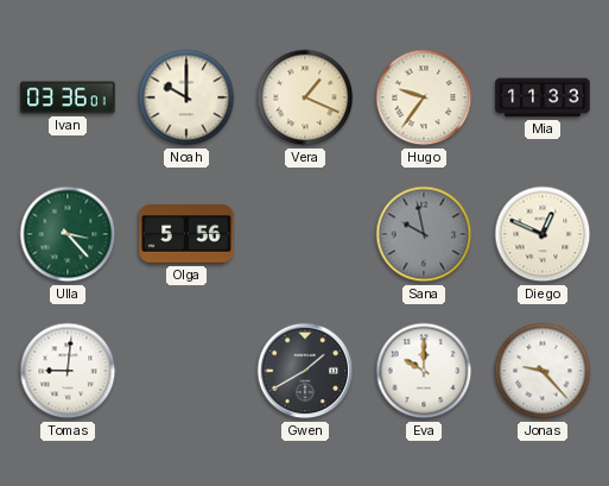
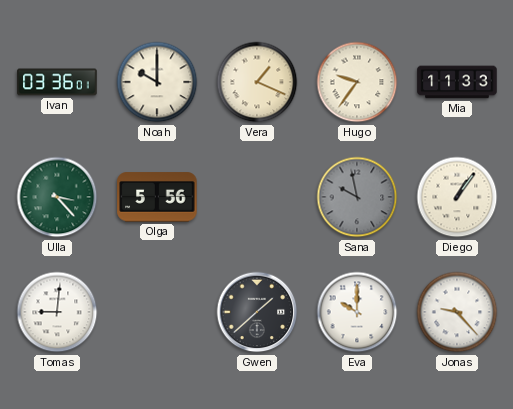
Diego: 12:49 -> 1:06 (457, 197)
Gwen: 1:40 -> 1:38 (257, 312)
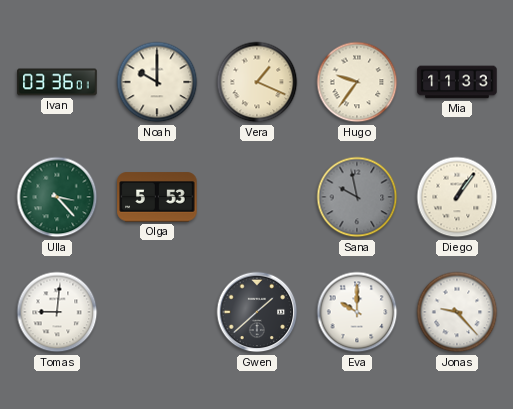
Olga: 5:56 -> 5:53 (157, 197)
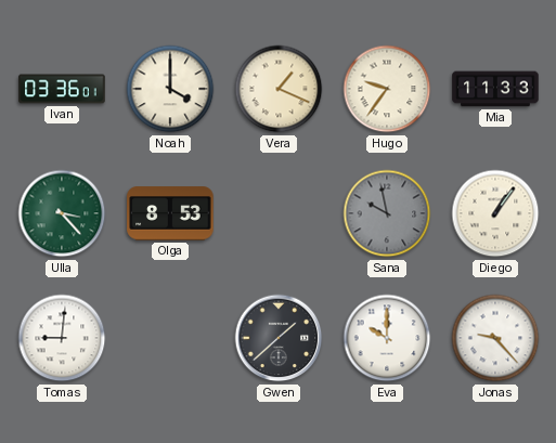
Noah: 10:00 -> 4:00 (170, 89)
Olga: 5:53 -> 8:53 (170, 213)
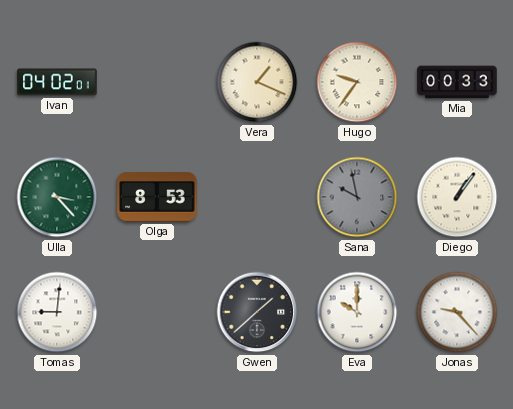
Ivan: 03:36 -> 04:02 (57, 82)
Noah: 4:00 -> none (170, 89)
Mia: 11:33 -> 00:33 (457, 82)
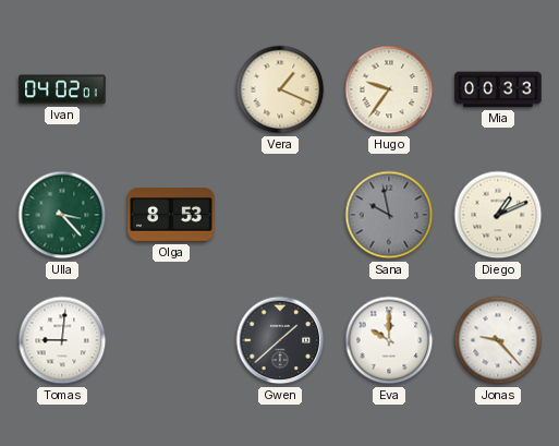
Diego: 1:06 -> 1:11 (498, 215)
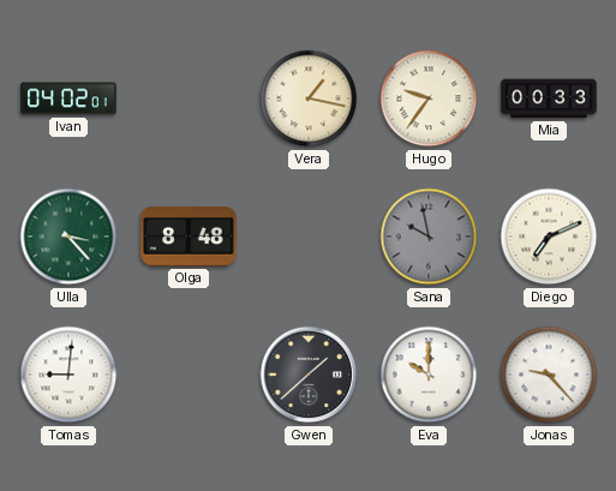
Vera: 1:19 -> 1:17 (309, 98)
Olga: 8:53 -> 8:48 (189, 236)
Diego: 1:11 -> 7:11 (549, 236)
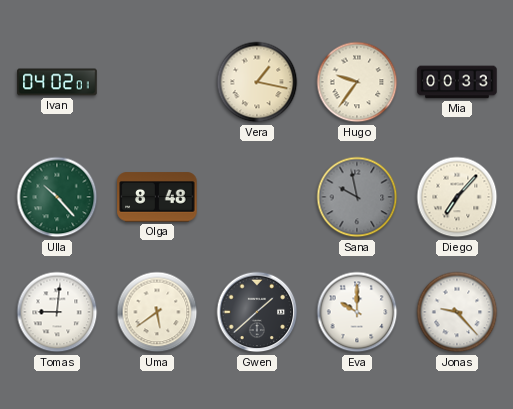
Ulla: 3:23 -> 10:23 (57, 197)
Diego: 7:11 -> 7:07 (457, 197)
Uma: none -> 5:39 (157, 312)
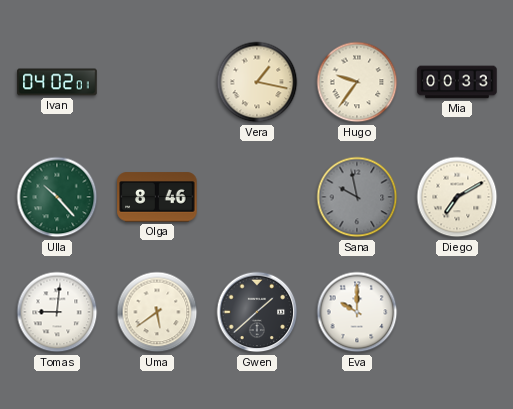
Olga: 8:48 -> 8:46 (157, 197)
Diego: 7:07 -> 7:10 (457, 197)
Jonas: 9:23 -> none (457, 312)
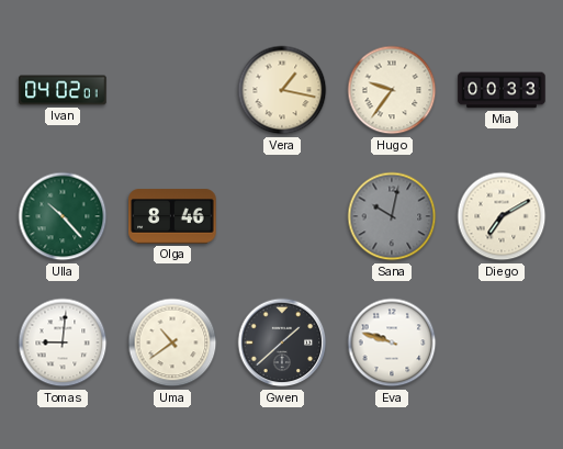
Sana: 9:58 -> 10:02 (392, 216)
Uma: 5:39 -> 10:39 (172, 343)
Eva: 10:00 -> 9:48 (392, 343)
